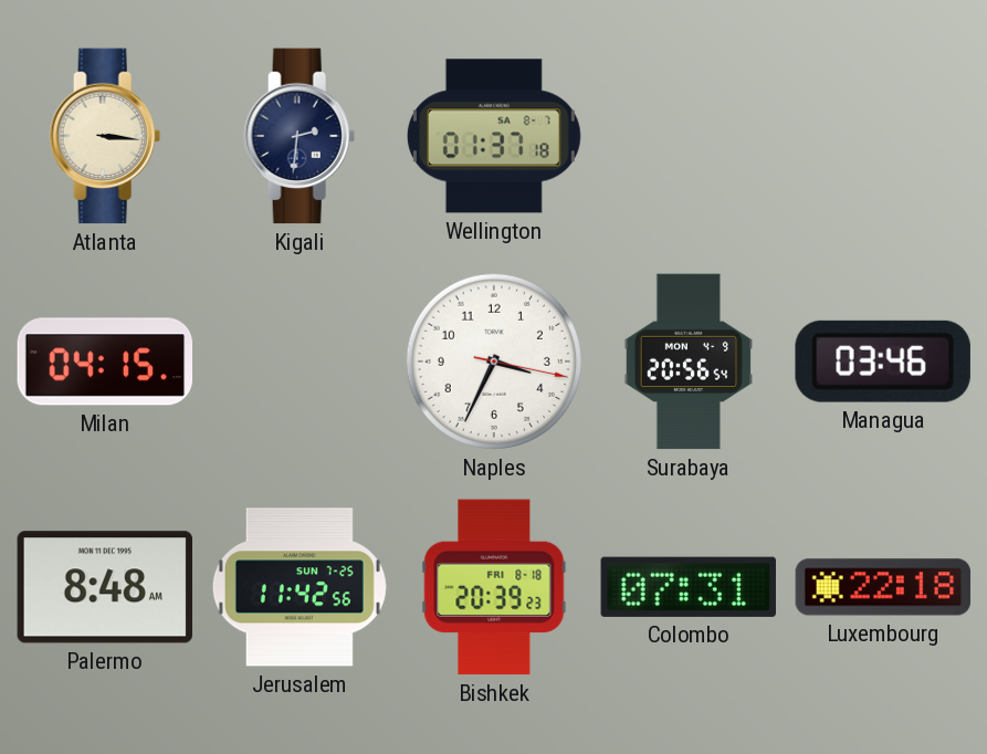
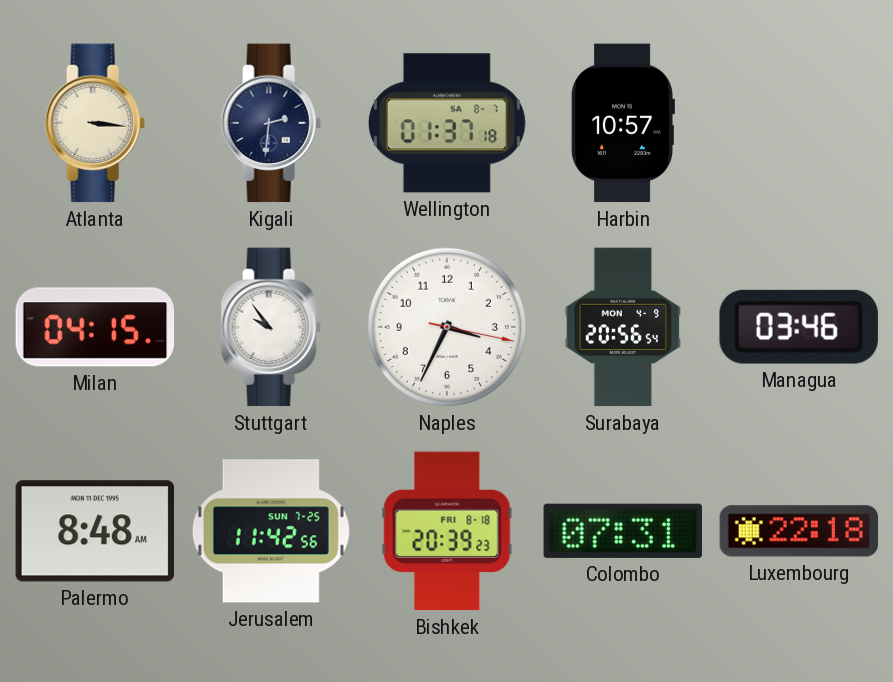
Harbin: none -> 10:57 (623, 123)
Stuttgart: none -> 9:54 (271, 327)
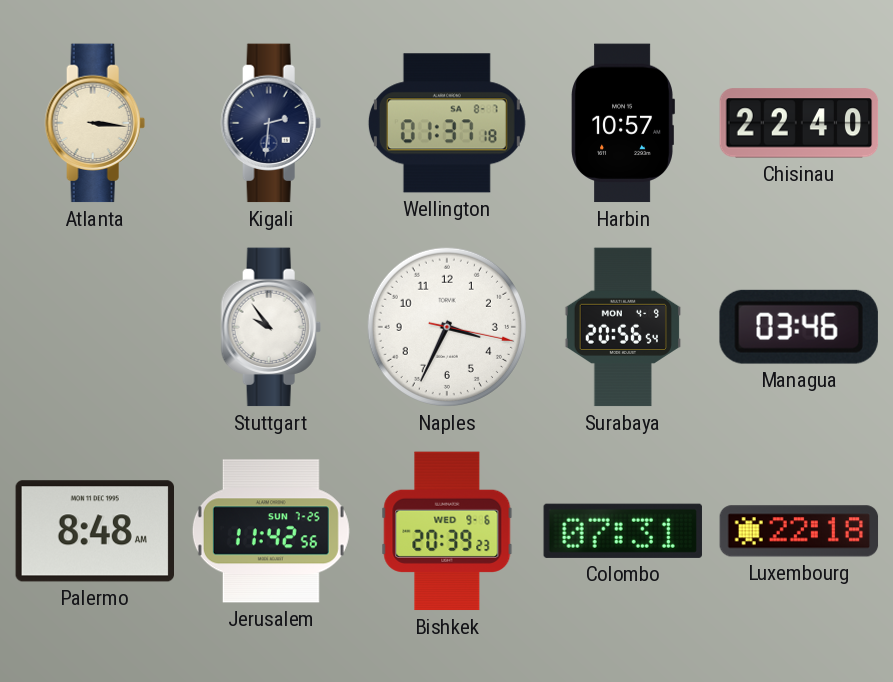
Chisinau: none -> 22:40 (799, 123)
Milan: 04:15 -> none (95, 327)
Bishkek date: FRI 8-18 -> WED 9-6 (447, 531)
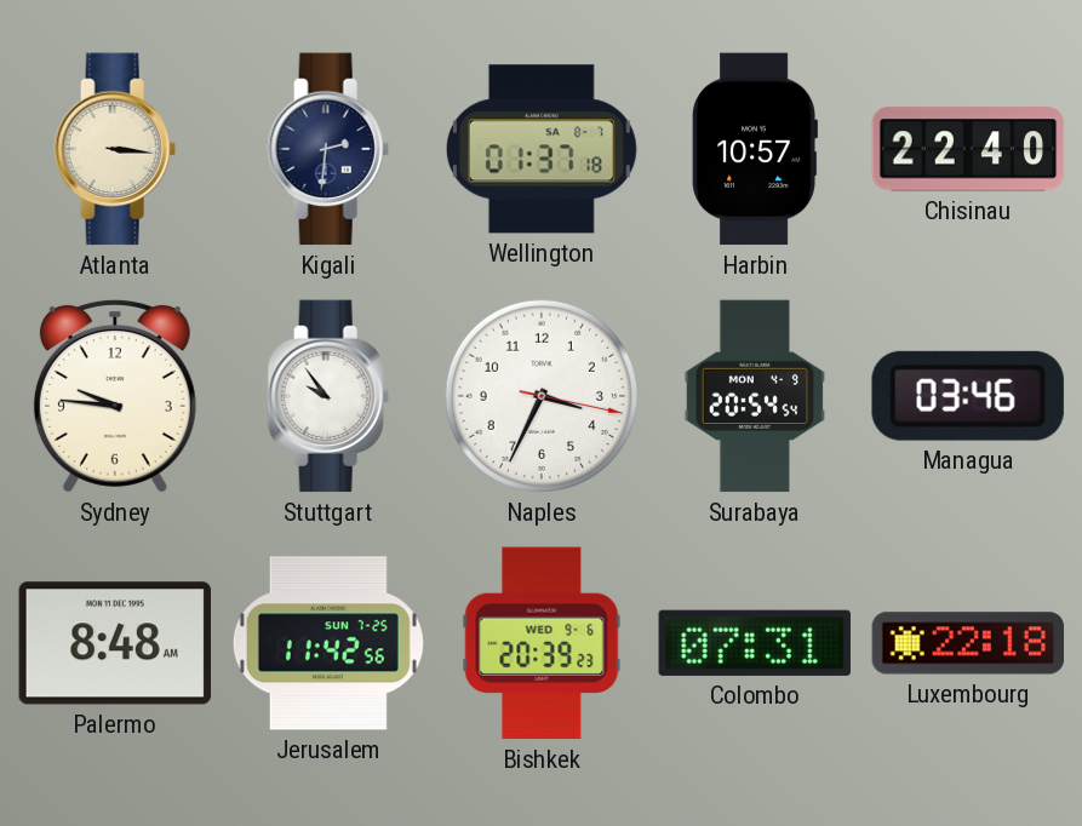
Sydney: none -> 9:46 (115, 396)
Surabaya: 20:56 -> 20:54 (755, 396)
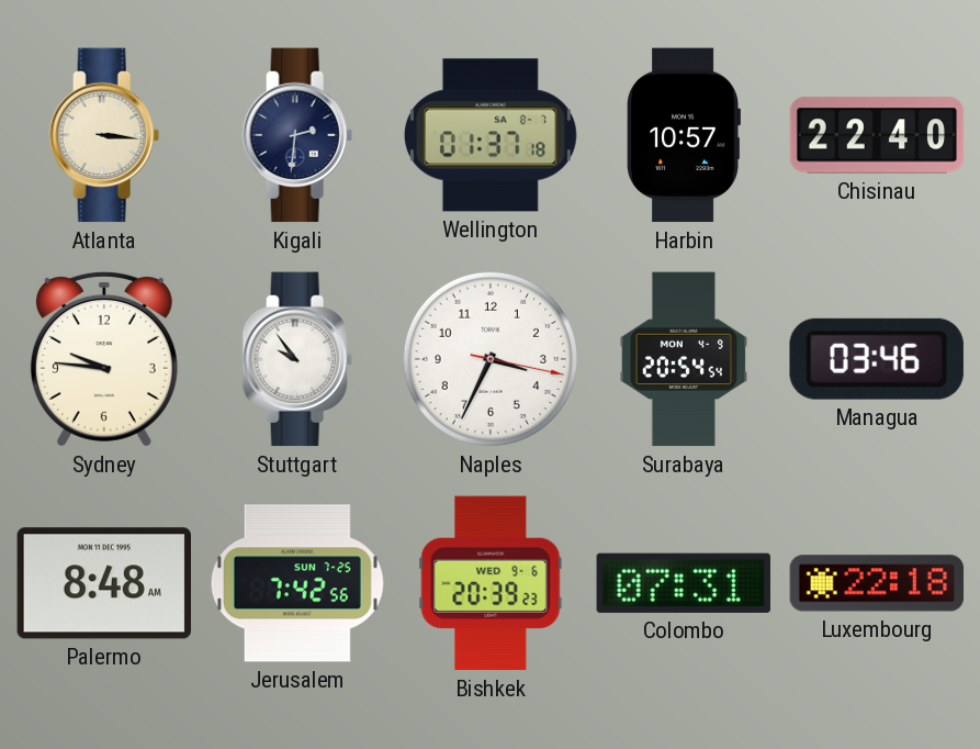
Jerusalem: 11:42 -> 7:42 (297, 583)
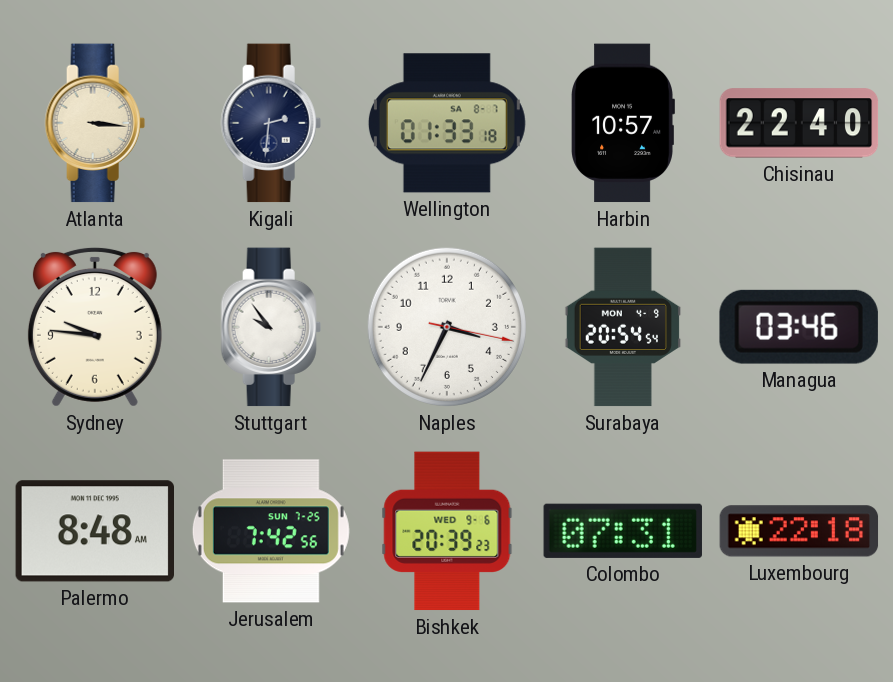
Wellington: 01:37 -> 01:33 (447, 123)
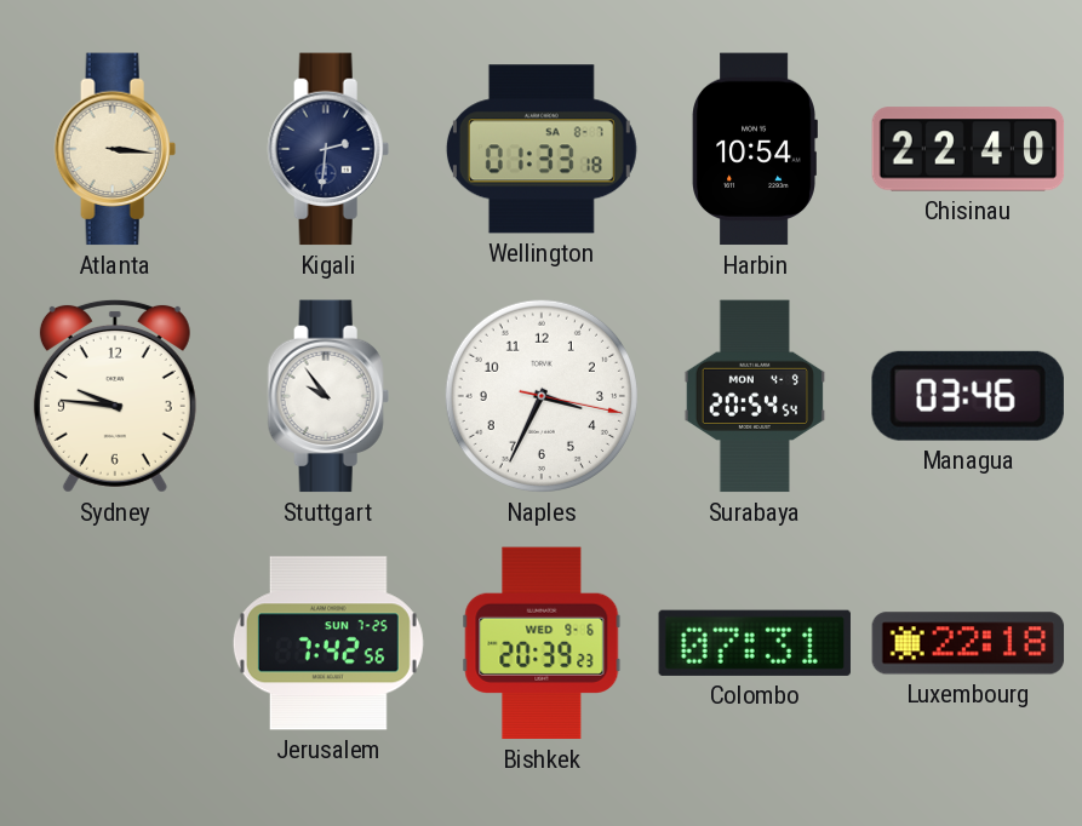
Harbin: 10:57 -> 10:54 (755, 149)
Palermo: 8:48 -> none (94, 531)
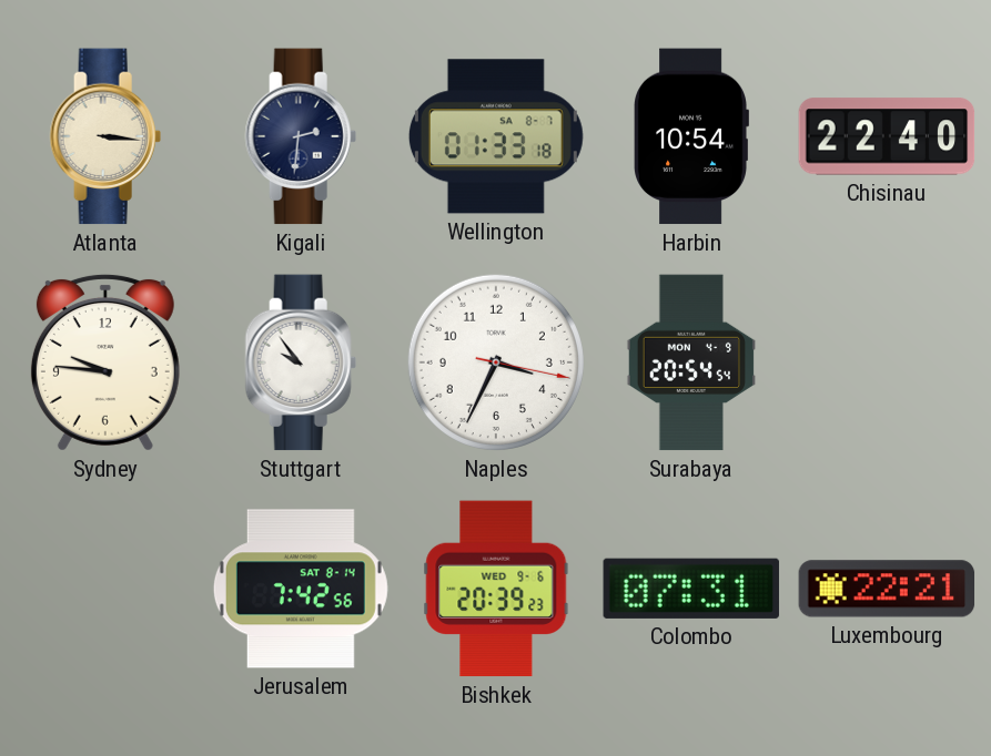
Managua: 03:46 -> none (968, 396)
Jerusalem date: SUN 7-25 -> SAT 8-14 (301, 589)
Luxembourg: 22:18 -> 22:21 (887, 589)
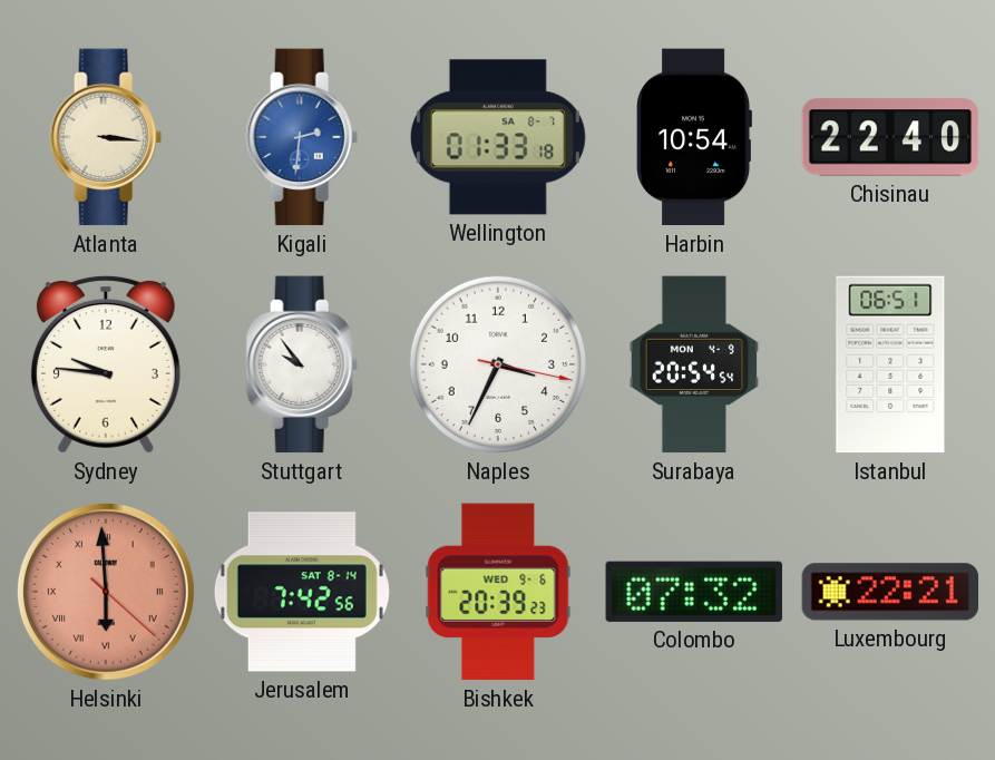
Kigali dial: navy -> blue (302, 137)
Istanbul: none -> 06:51 (890, 364)
Helsinki: none -> 5:59 (106, 592)
Colombo: 07:31 -> 07:32 (693, 592)
